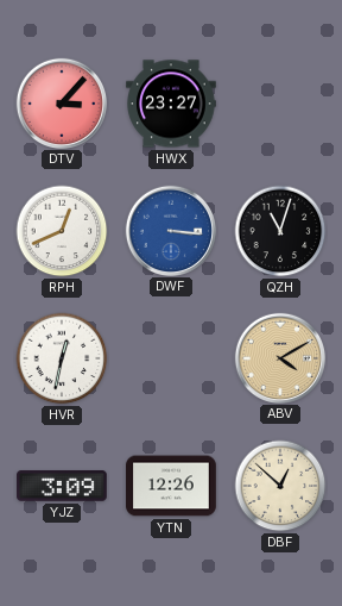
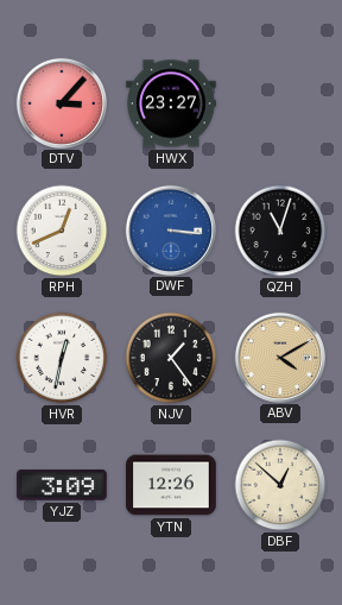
NJV: none -> 1:24 (171, 358)
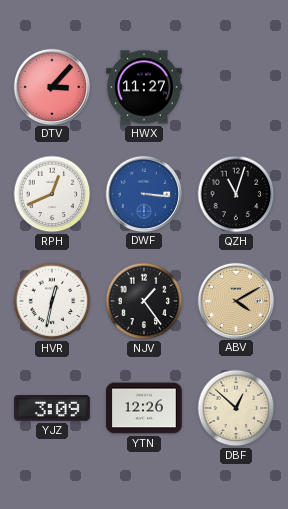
HWX: 23:27 -> 11:27 (144, 87)
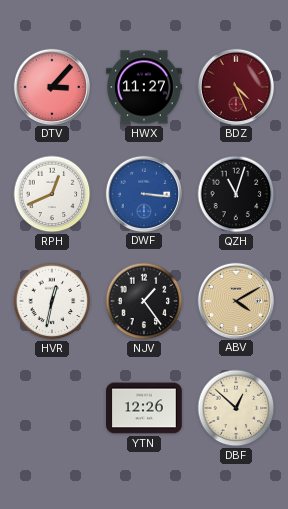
BDZ: none -> 4:26 (235, 86)
YJZ: 3:09 -> none (52, 408)
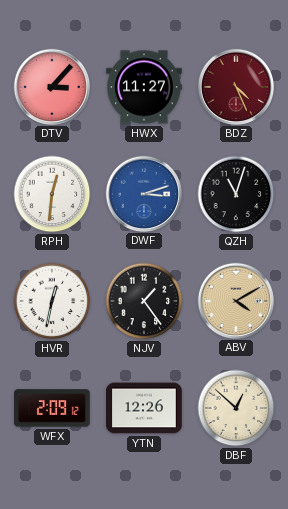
RPH: 12:41 -> 12:31 (52, 194)
DWF: 3:16 -> 3:12 (143, 193)
WFX: none -> 2:09 (52, 408)
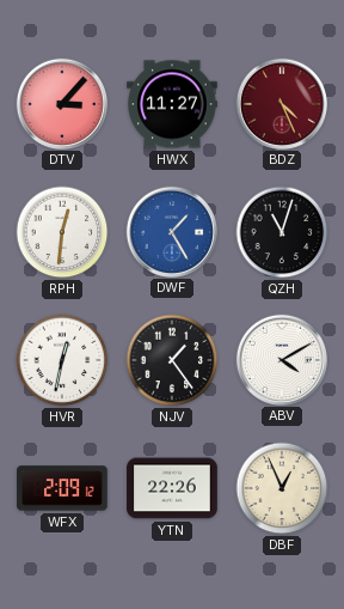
DWF: 3:12 -> 1:25 (171, 231)
ABV dial: champagne -> white (281, 359)
YTN: 12:26 -> 22:26 (172, 488)
DBF: 12:52 -> 12:56 (282, 488)
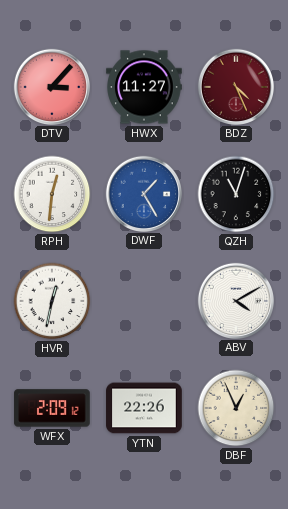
NJV: 1:24 -> none (172, 360)
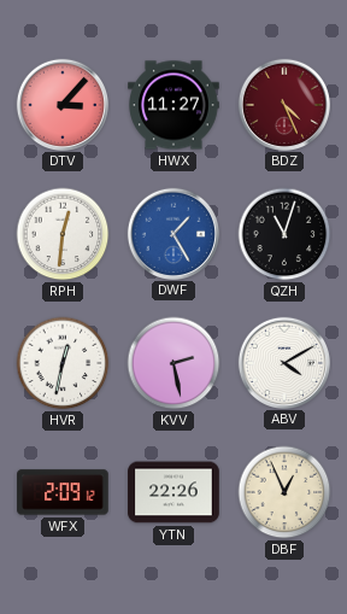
KVV: none -> 2:28 (173, 363)
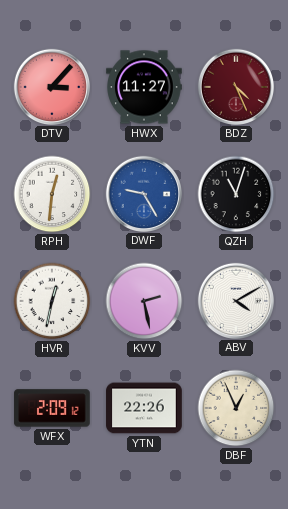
DWF: 1:25 -> 9:25 (143, 193)
